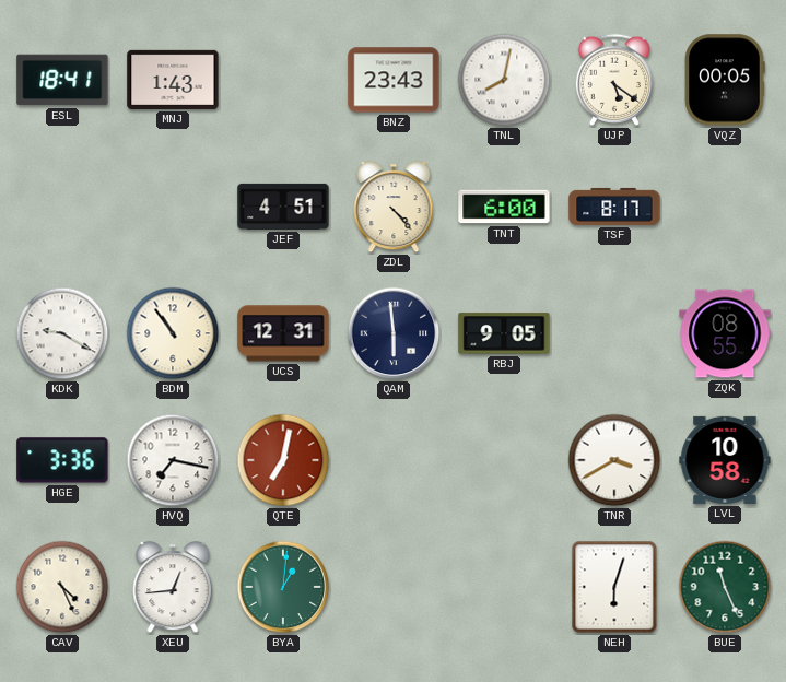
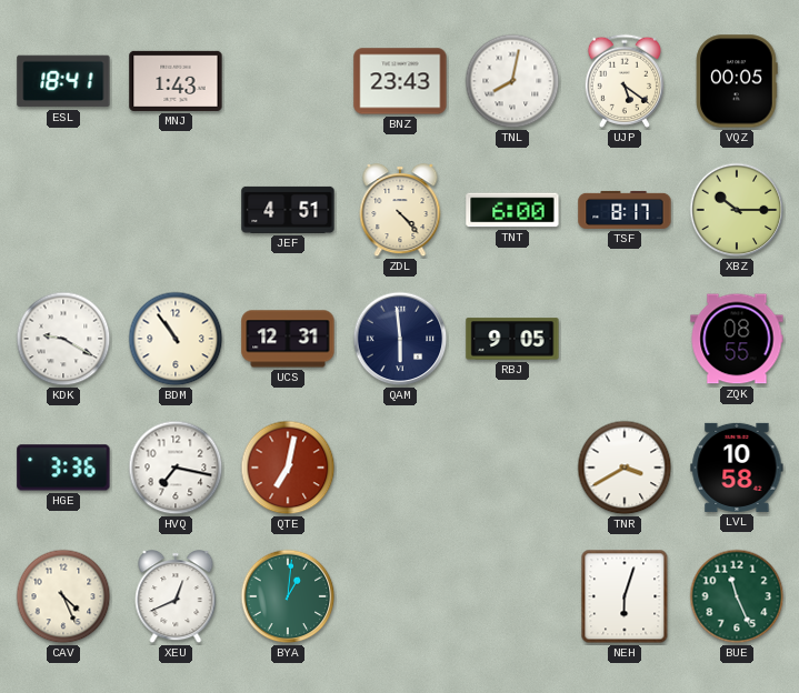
XBZ: none -> 10:15 (737, 210)
XEU: 12:44 -> 12:41 (176, 597)
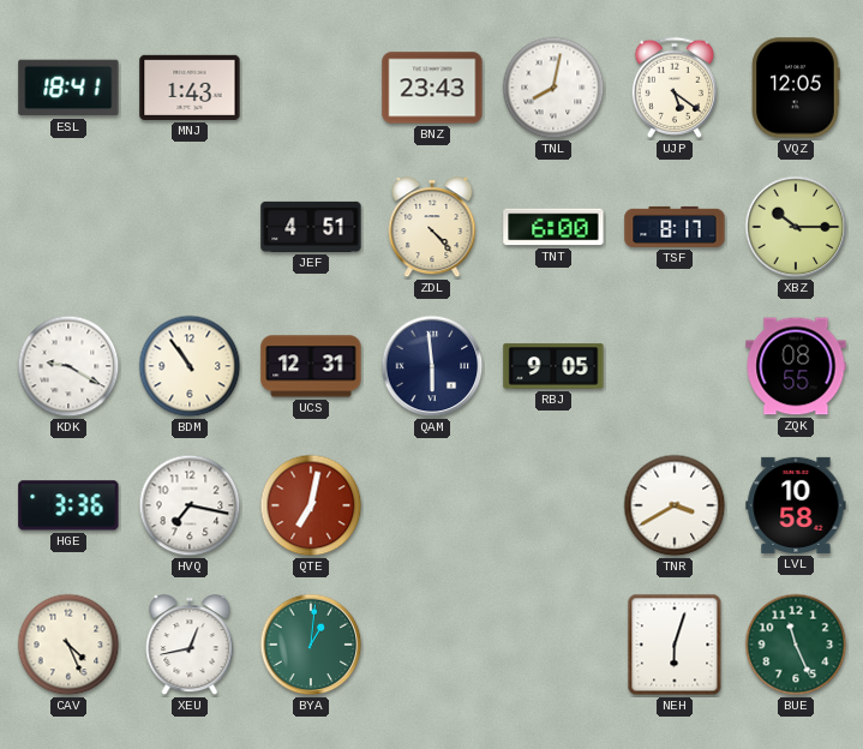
VQZ: 00:05 -> 12:05 (796, 88)
XEU: 12:41 -> 12:43 (190, 646)
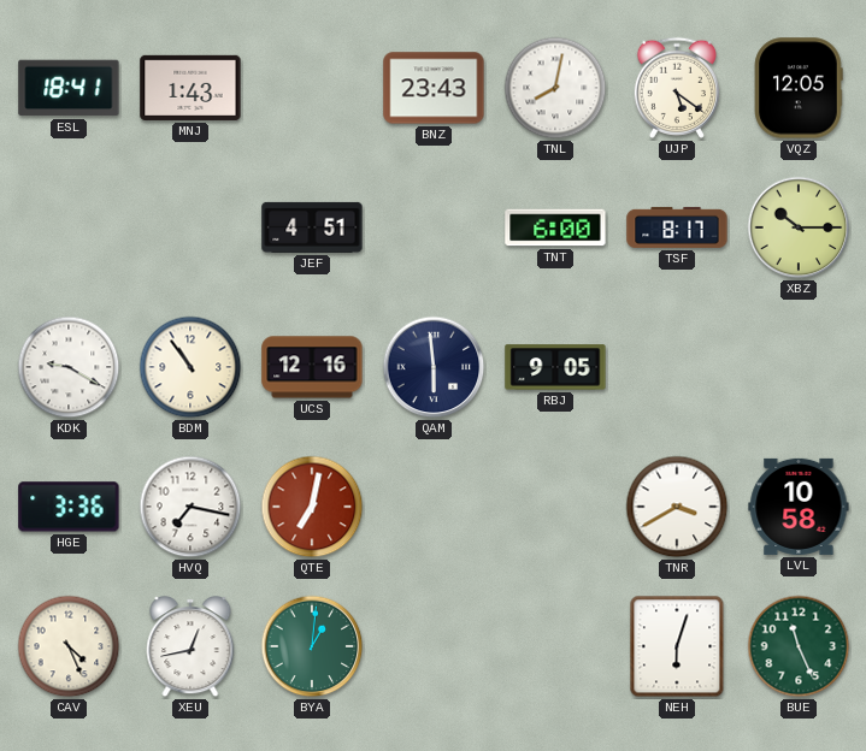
ZDL: 4:23 -> none (432, 228)
UCS: 12:31 -> 12:16 (312, 367)
ZQK: 08:55 -> none (796, 366)
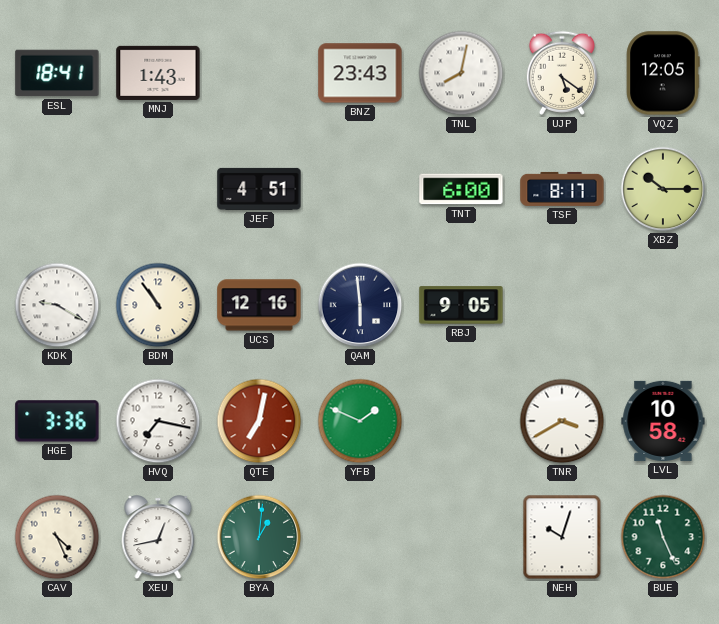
YFB: none -> 1:49 (360, 421)
NEH: 6:03 -> 10:03 (562, 537)
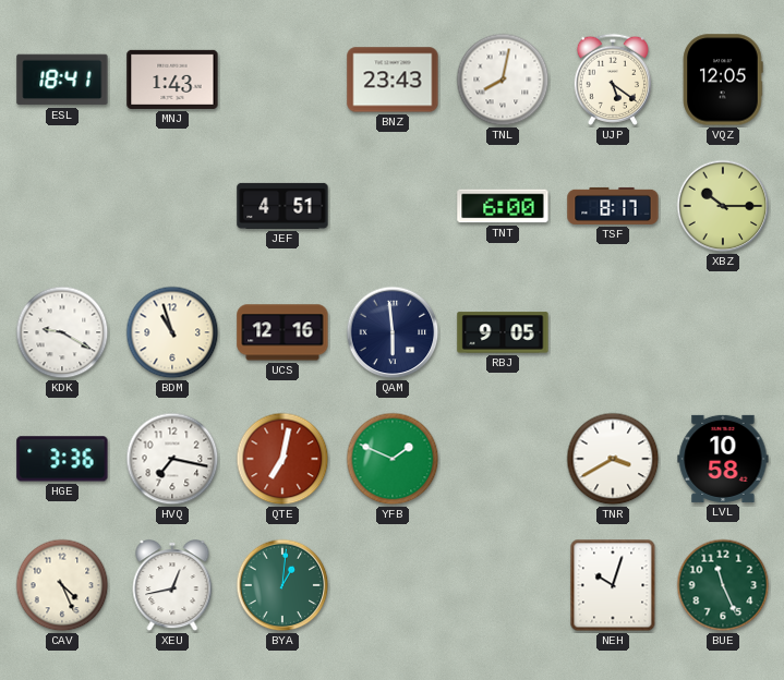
BDM: 10:54 -> 10:57 (172, 332)
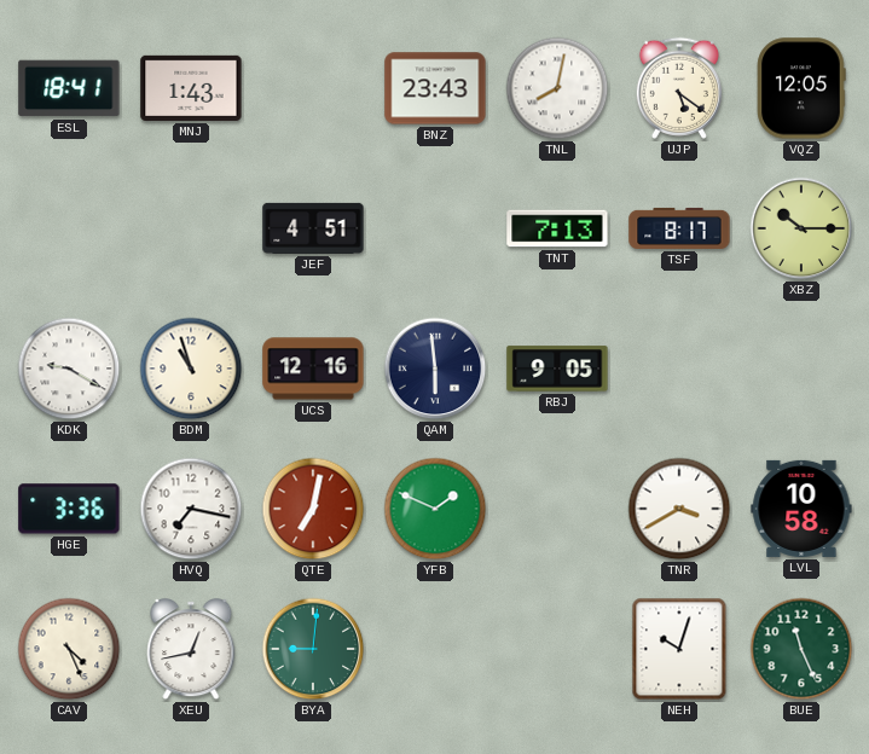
TNT: 6:00 -> 7:13 (557, 228)
BYA: 1:01 -> 9:01 (313, 649)
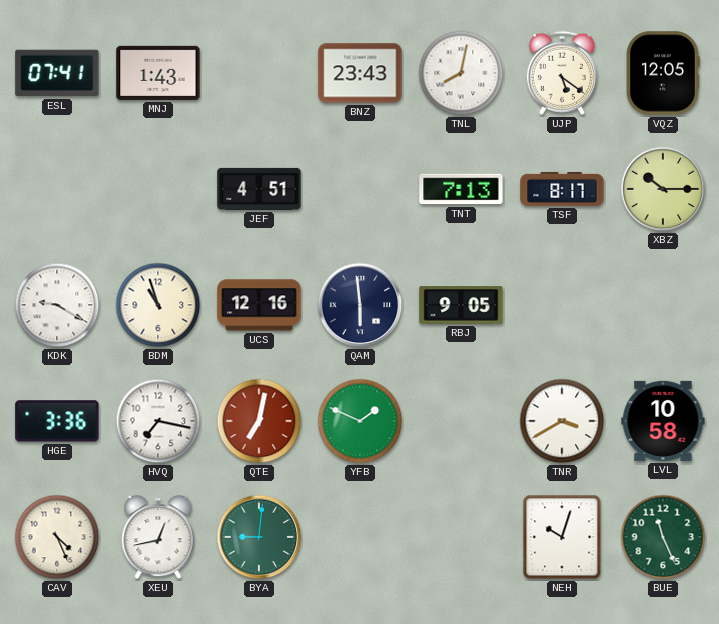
ESL: 18:41 -> 07:41 (57, 73)
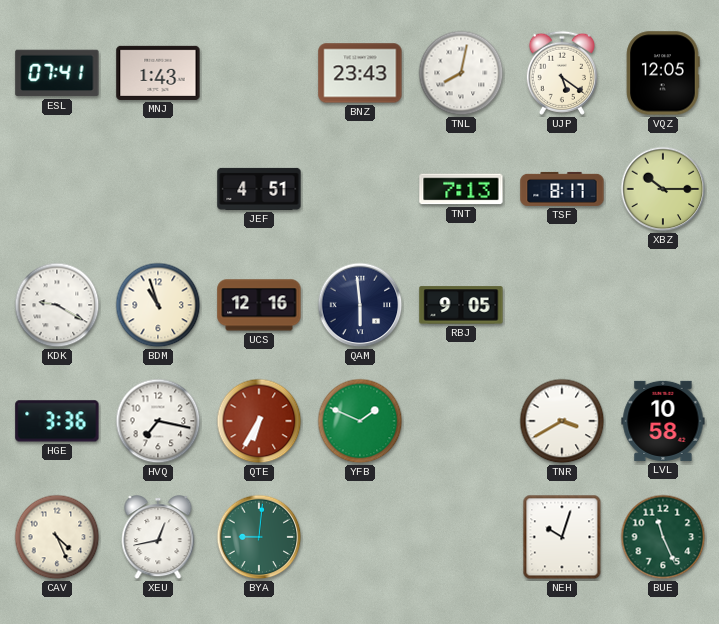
QTE: 7:02 -> 6:35 (259, 421)
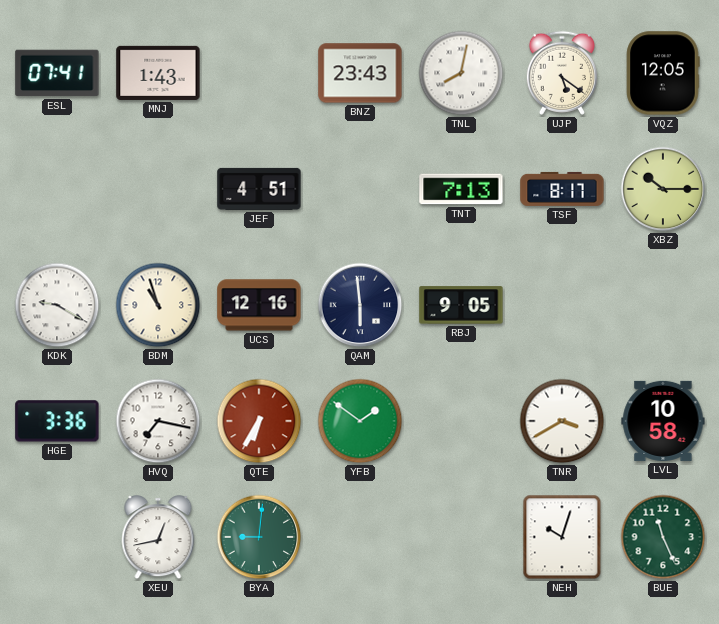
YFB: 1:49 -> 1:51 (360, 421)
CAV: 4:26 -> none (57, 537)
